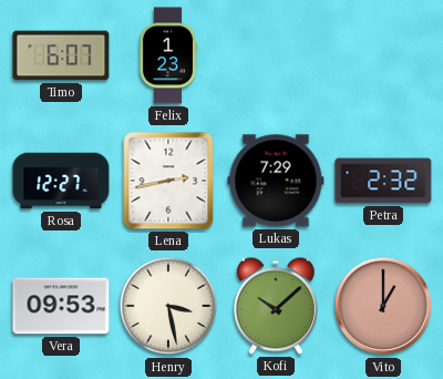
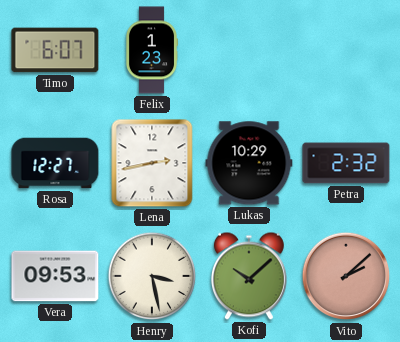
Lukas: 7:29 -> 10:29 (249, 163)
Vito: 1:00 -> 2:08 (346, 276)
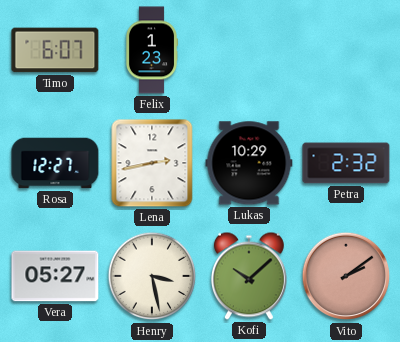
Vera: 09:53 -> 05:27 (55, 276)
Vito: 2:08 -> 2:09 (346, 276)
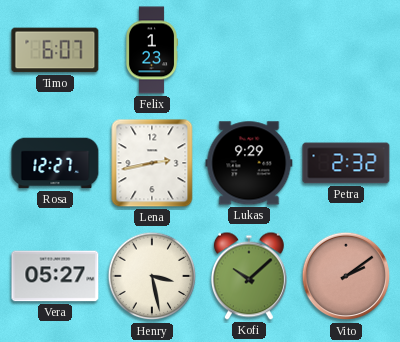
Lukas: 10:29 -> 9:29 (249, 163)
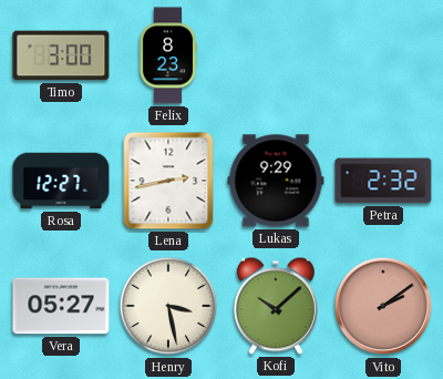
Timo: 6:07 -> 3:00 (61, 55)
Felix: 1:23 -> 8:23 (167, 55)
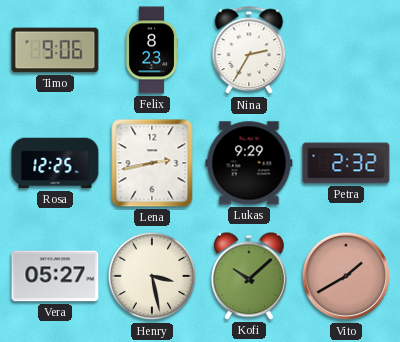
Timo: 3:00 -> 9:06 (55, 50)
Nina: none -> 2:35 (249, 51)
Rosa: 12:27 -> 12:25 (55, 163)
Vito: 2:09 -> 1:40 (346, 276)
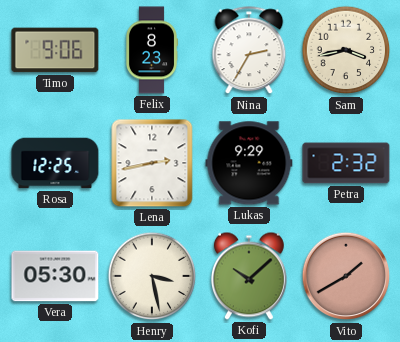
Sam: none -> 3:43 (346, 50)
Vera: 05:27 -> 05:30 (55, 276)
